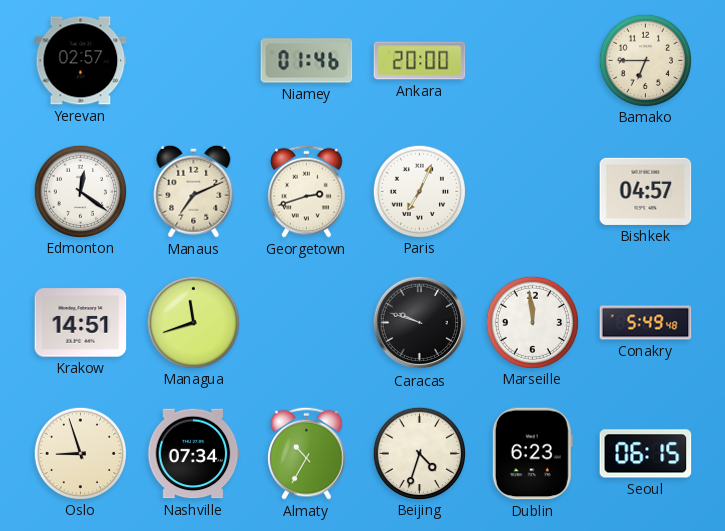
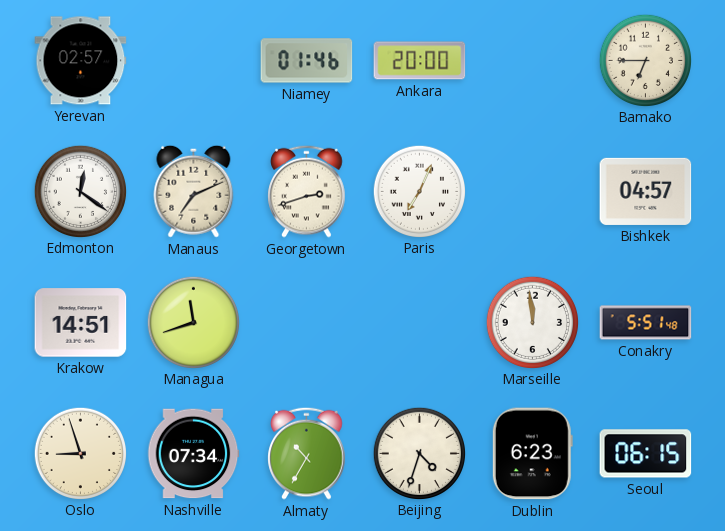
Caracas: 9:48 -> none (420, 323)
Conakry: 5:49 -> 5:51 (646, 323)
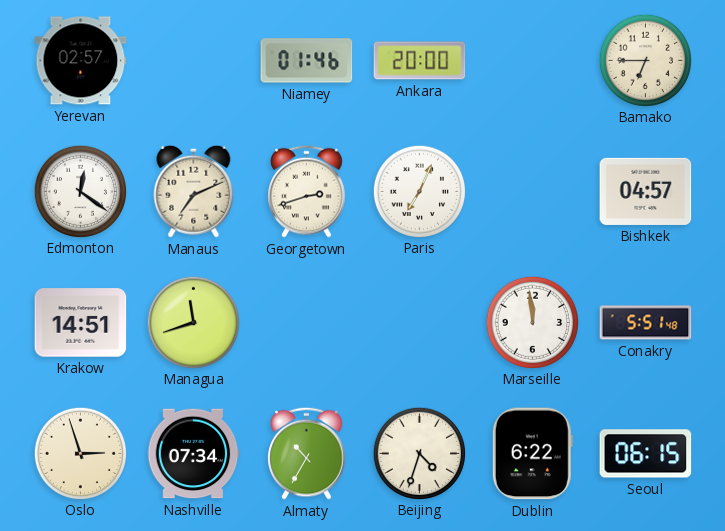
Oslo: 8:57 -> 2:57 (80, 453)
Dublin: 6:23 -> 6:22 (532, 454)
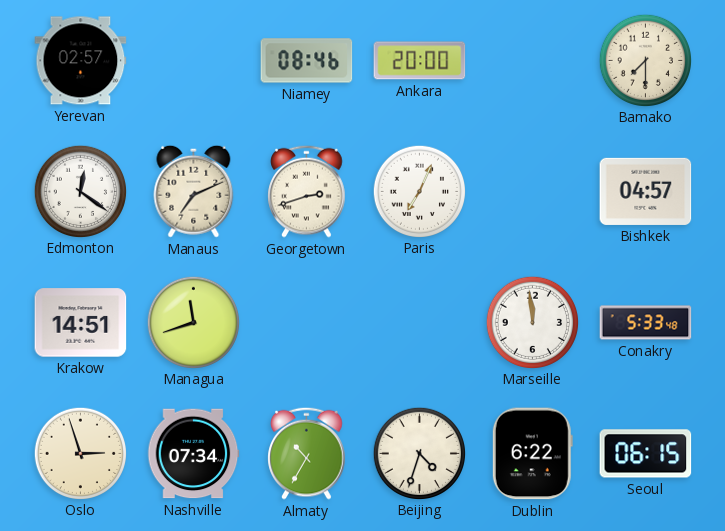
Niamey: 01:46 -> 08:46 (307, 61)
Bamako: 6:45 -> 7:30 (645, 60)
Conakry: 5:51 -> 5:33 (646, 323)
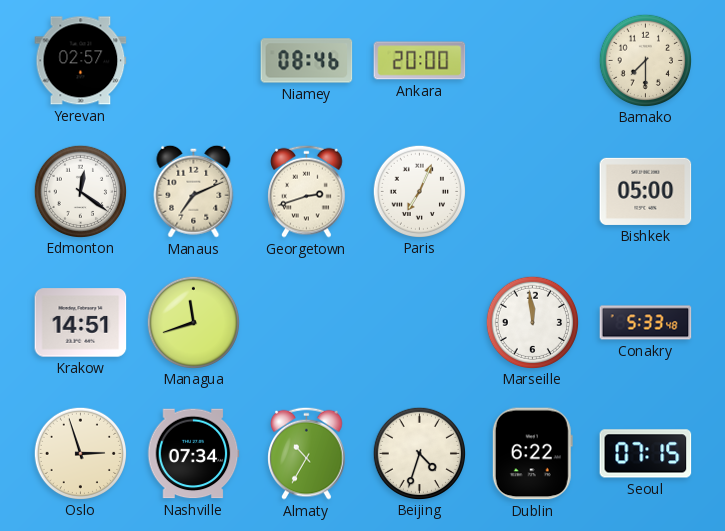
Bishkek: 04:57 -> 05:00 (646, 191)
Seoul: 06:15 -> 07:15 (646, 454)
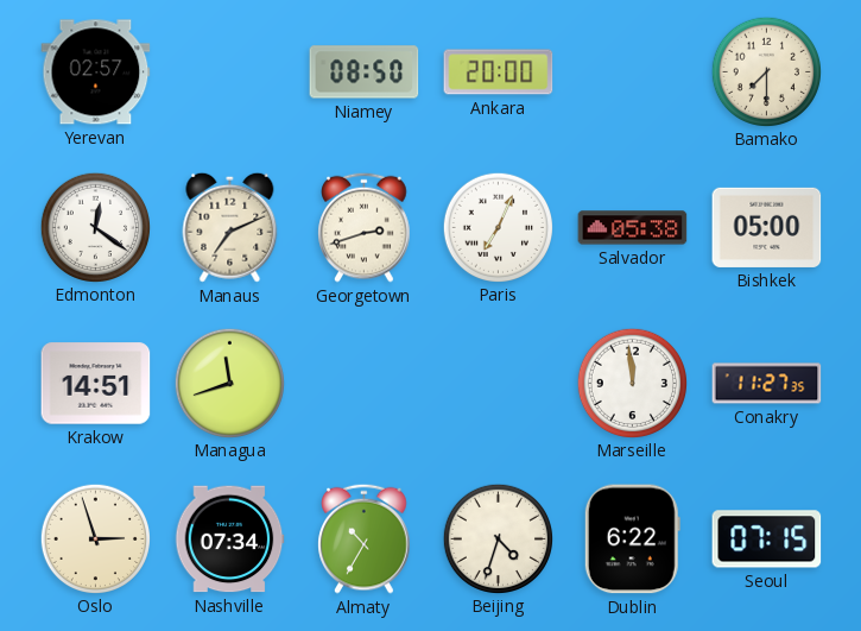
Niamey: 08:46 -> 08:50 (365, 72)
Salvador: none -> 05:38 (633, 228)
Conakry: 5:33 -> 11:27 (767, 384)
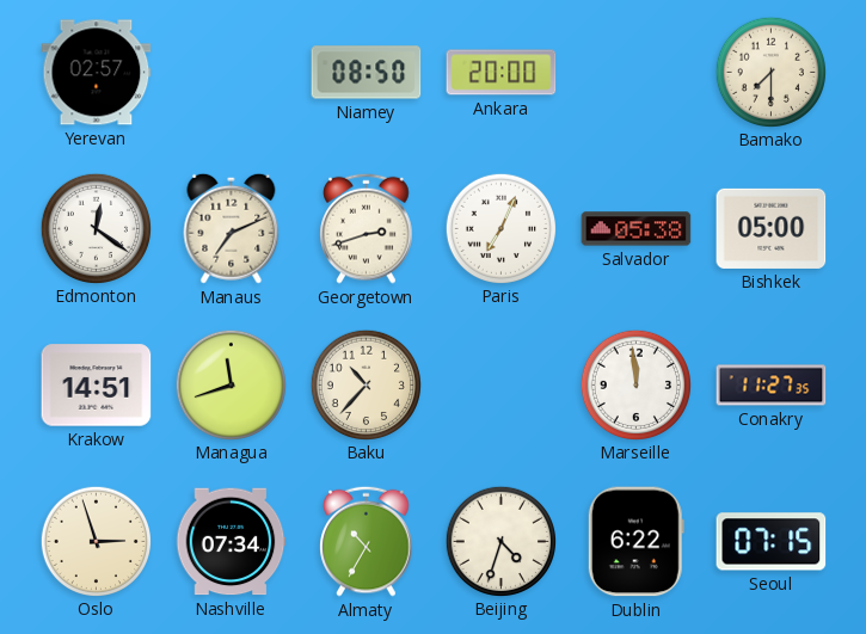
Baku: none -> 10:37 (366, 384)
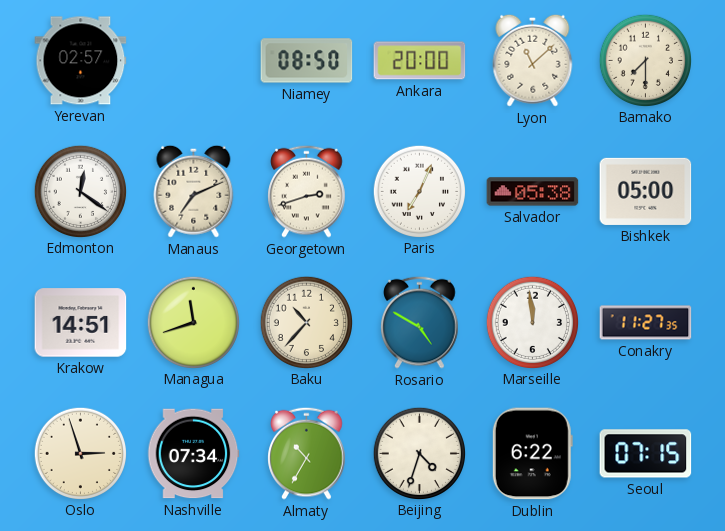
Lyon: none -> 11:08 (533, 60)
Rosario: none -> 4:50 (420, 322)
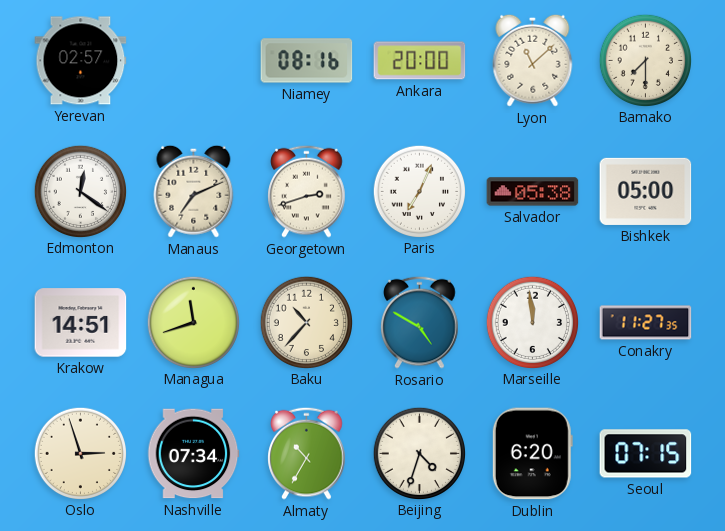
Niamey: 08:50 -> 08:16 (307, 61)
Dublin: 6:22 -> 6:20 (532, 454)
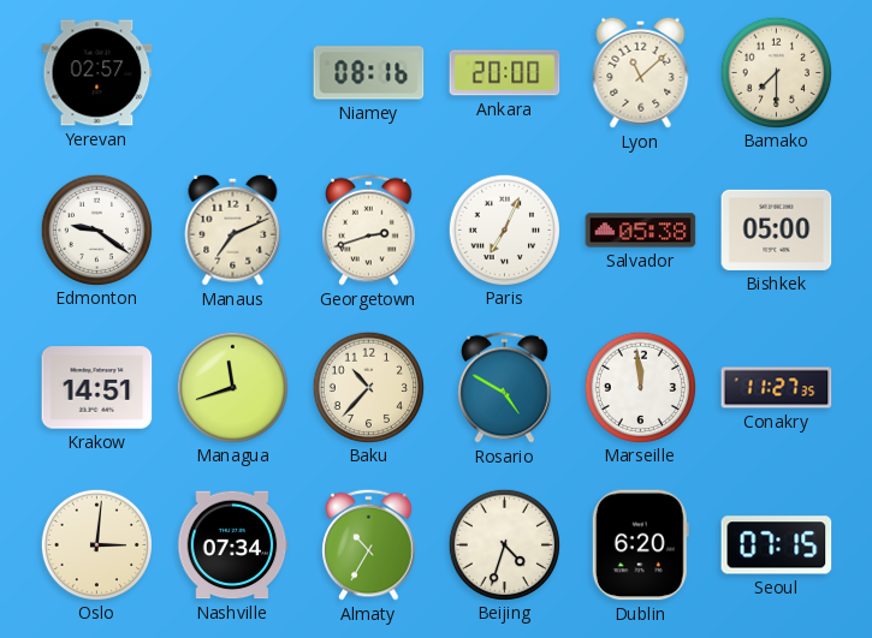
Edmonton: 12:21 -> 9:21 (96, 229)
Oslo: 2:57 -> 3:01 (96, 544)
